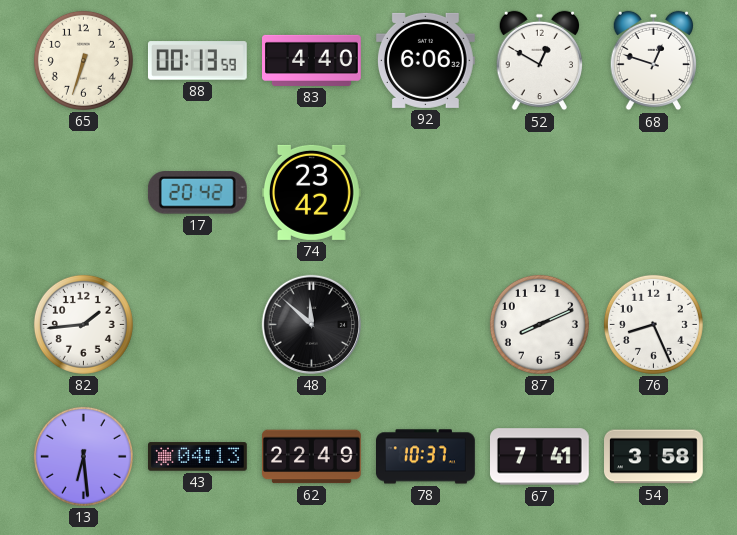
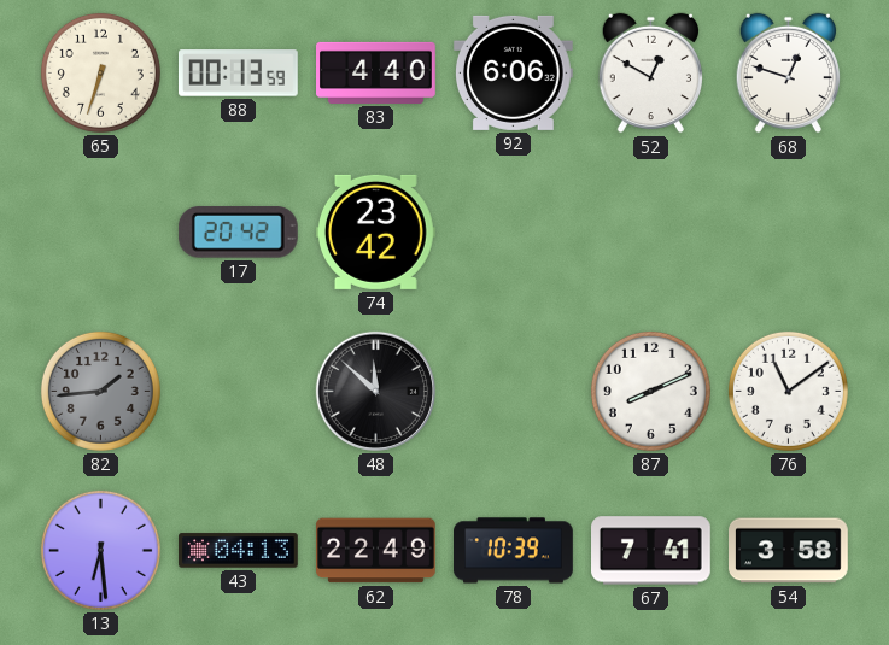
82 dial: white -> grey (100, 391)
76: 8:26 -> 11:09 (788, 391)
78: 10:37 -> 10:39 (514, 551)
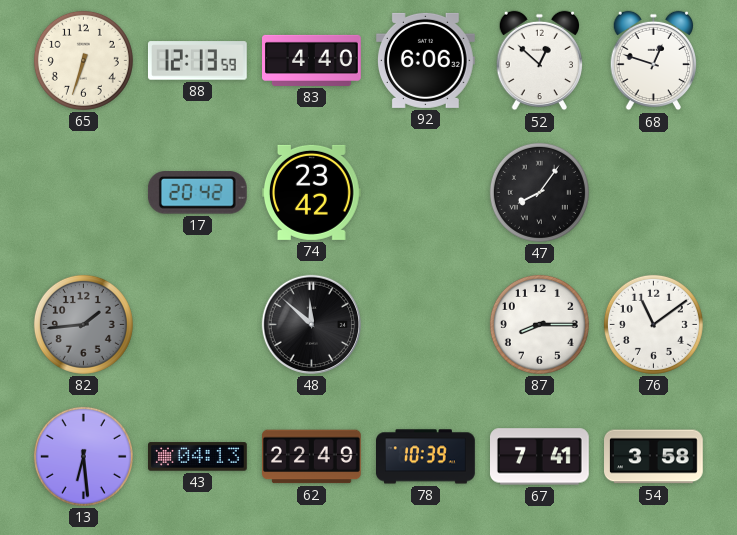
88: 00:13 -> 12:13 (198, 61)
52: 12:50 -> 12:52 (539, 61)
47: none -> 8:06 (539, 192)
87: 8:11 -> 8:15 (539, 324)
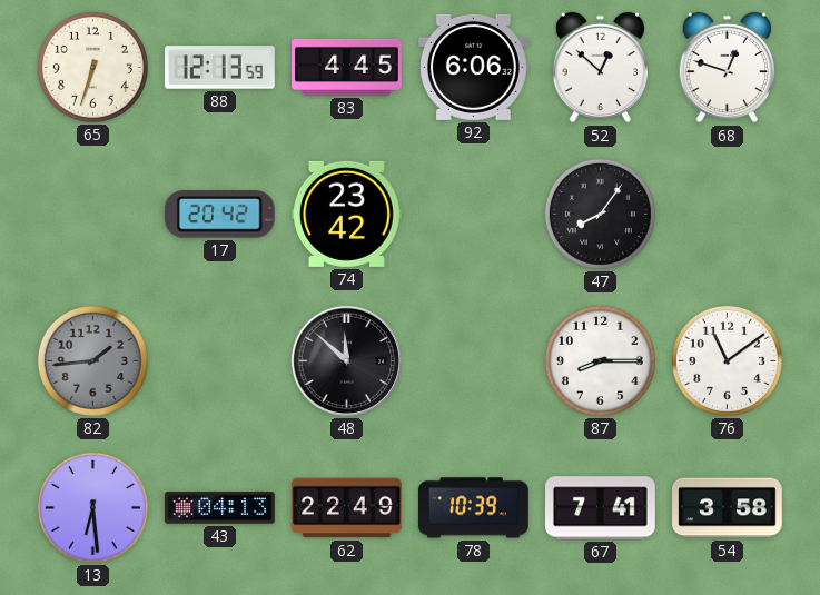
83: 4:40 -> 4:45 (347, 67)
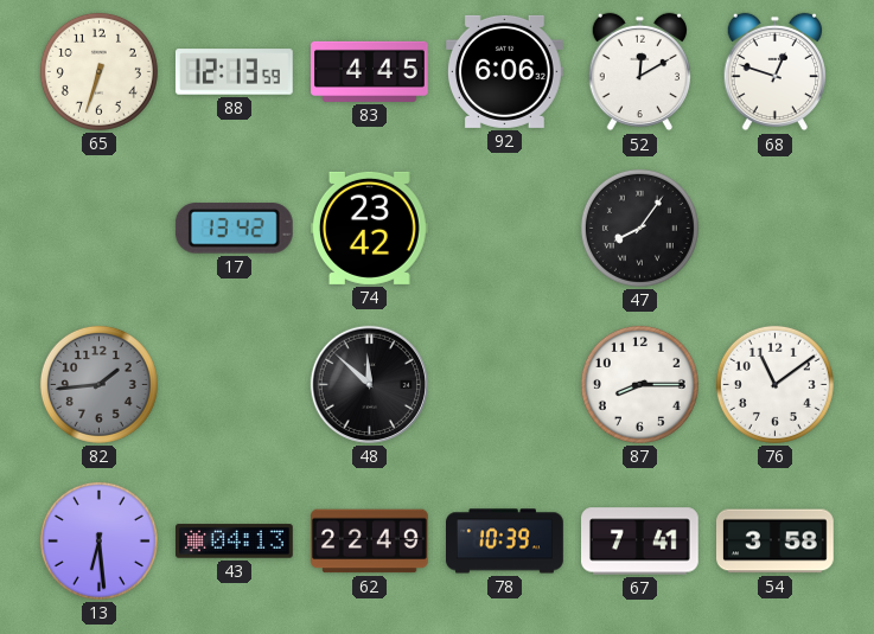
52: 12:52 -> 12:10 (639, 72)
17: 20:42 -> 13:42 (234, 229)
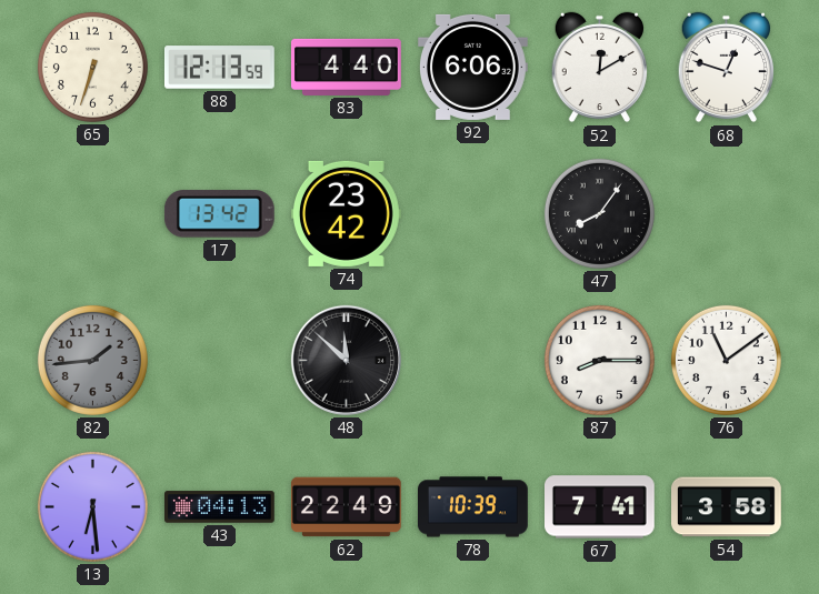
83: 4:45 -> 4:40 (347, 67)
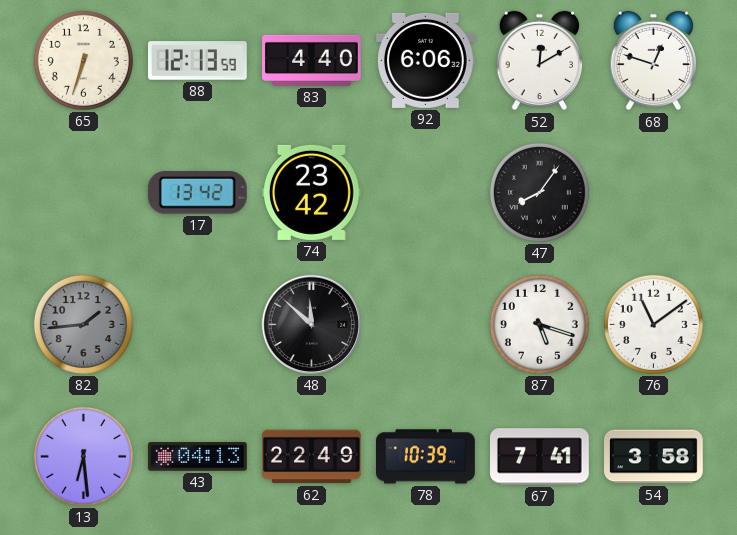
87: 8:15 -> 5:18 (539, 324)
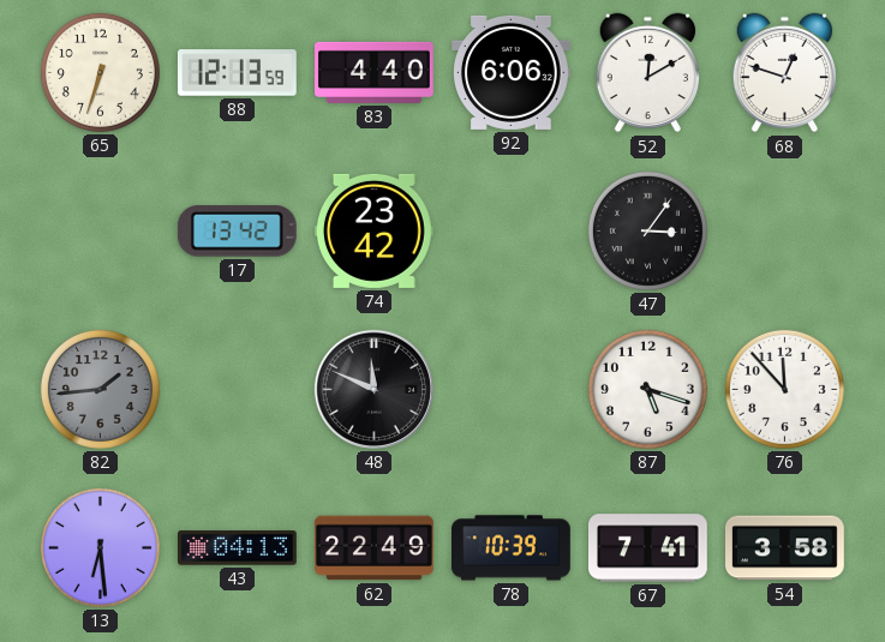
47: 8:06 -> 3:06 (647, 230)
48: 11:52 -> 11:49 (373, 389)
76: 11:09 -> 11:53 (784, 389)
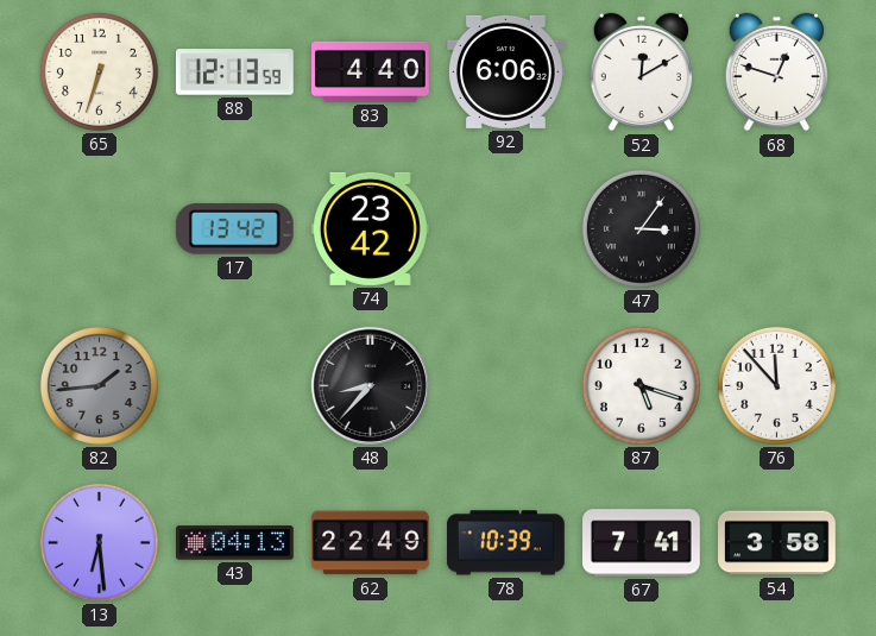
48: 11:49 -> 8:37 (370, 385)
